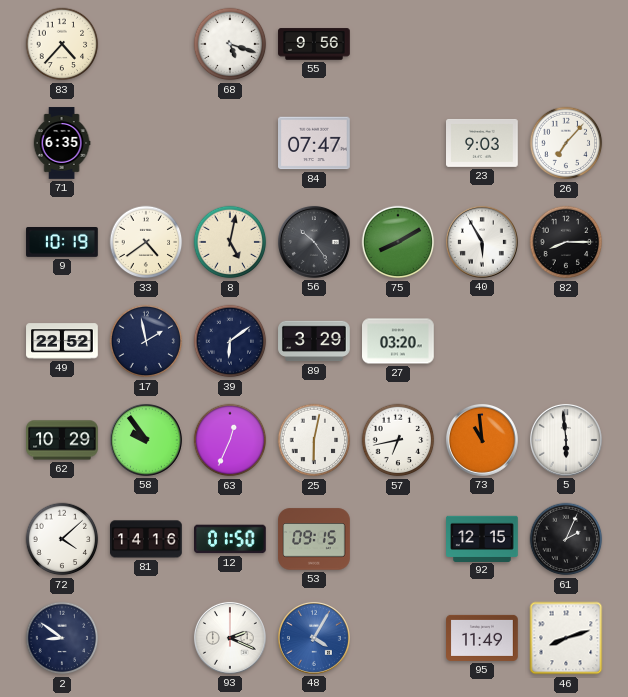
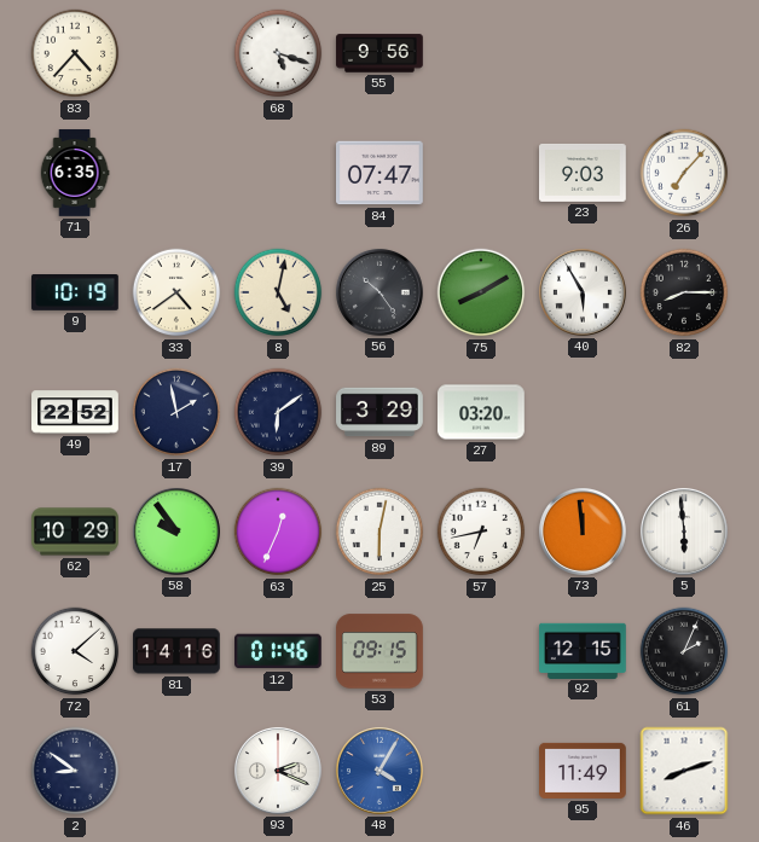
73: 10:59 -> 11:59 (583, 532)
12: 01:50 -> 01:46 (279, 651)
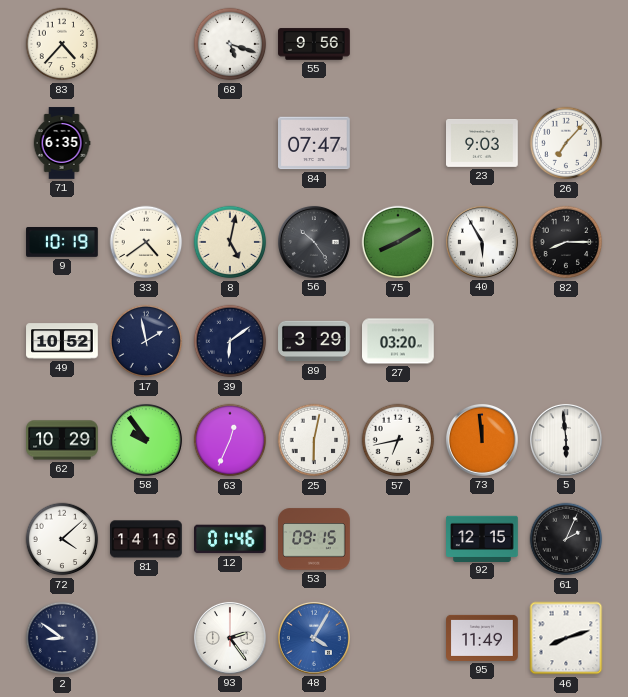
49: 22:52 -> 10:52 (62, 341)
93: 2:19 -> 2:24 (230, 638)
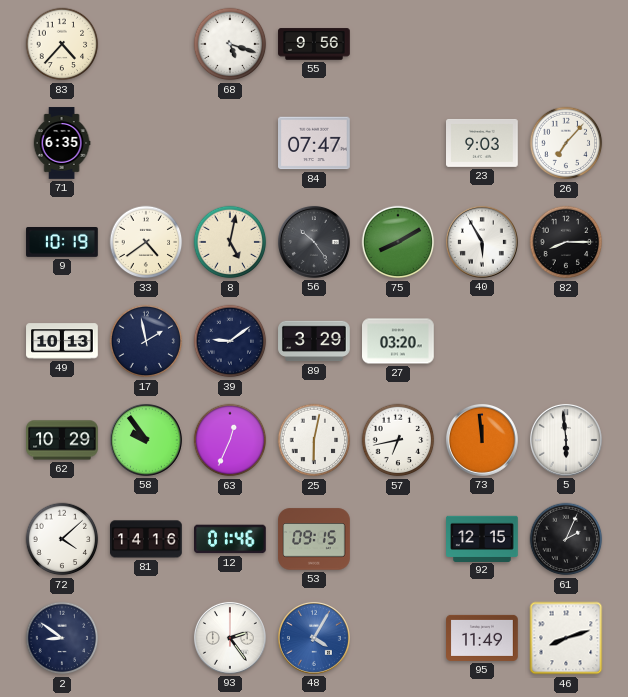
49: 10:52 -> 10:13 (62, 341)
39: 6:09 -> 9:09 (230, 341)
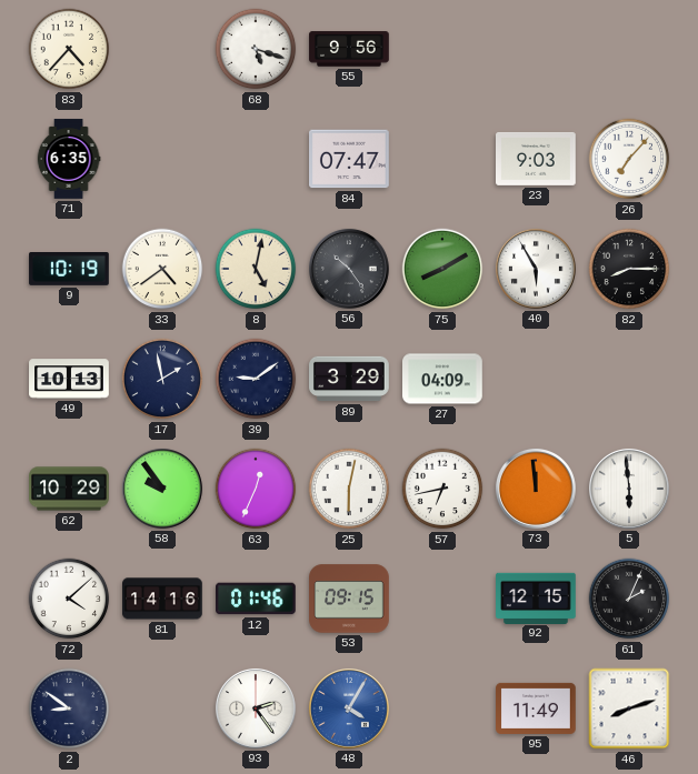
27: 03:20 -> 04:09 (442, 379)
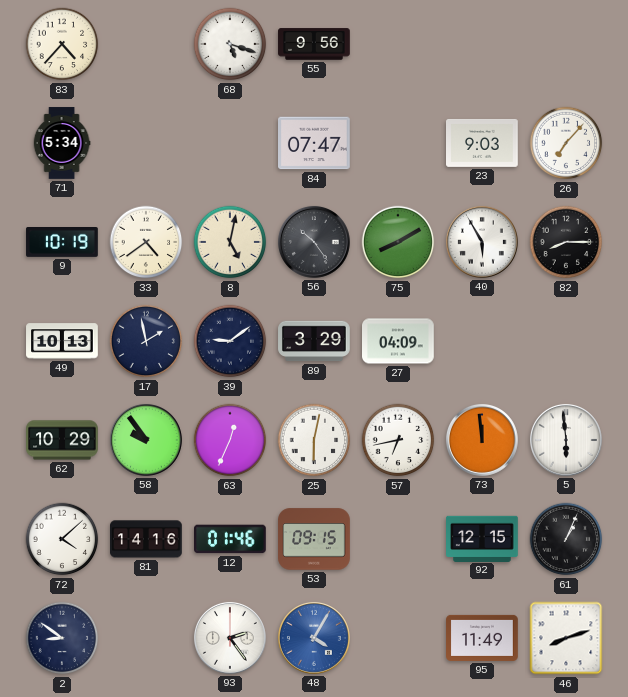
71: 6:35 -> 5:34 (62, 143)
61: 2:04 -> 1:04 (566, 539)
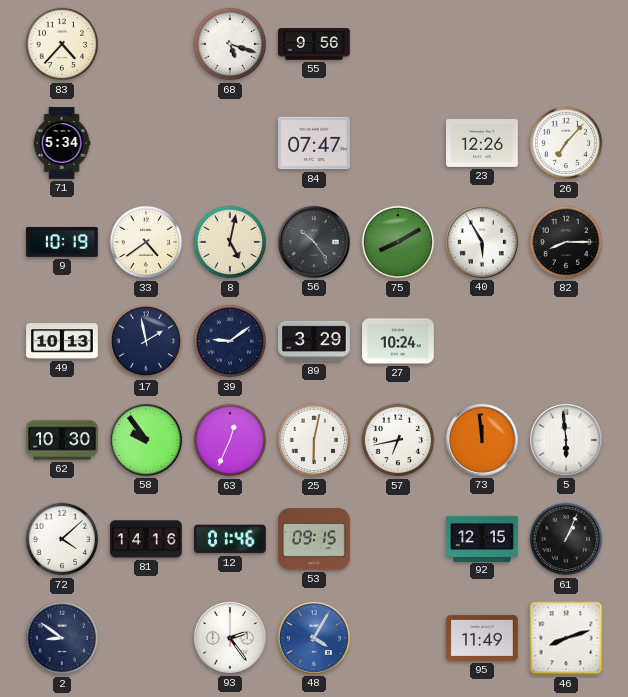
23: 9:03 -> 12:26 (482, 143)
27: 04:09 -> 10:24 (398, 341)
62: 10:29 -> 10:30 (62, 440)
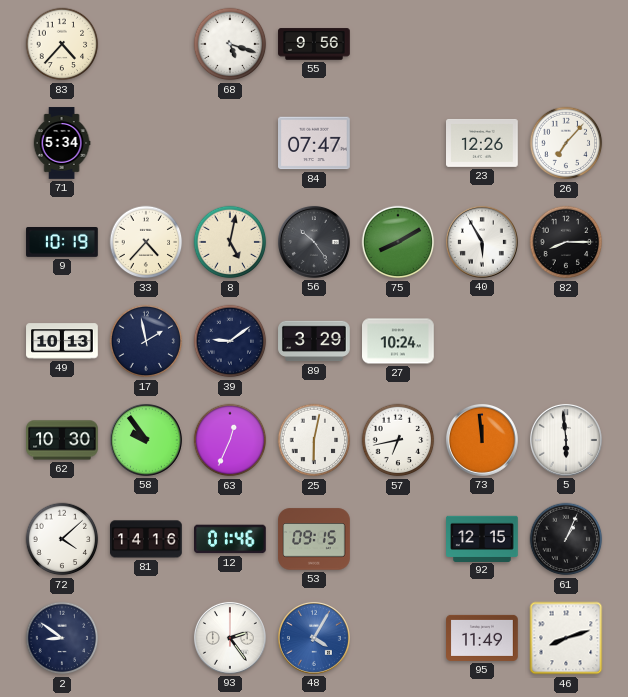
33: 4:39 -> 4:37 (146, 242)
